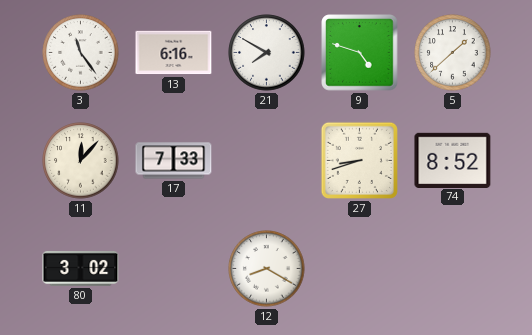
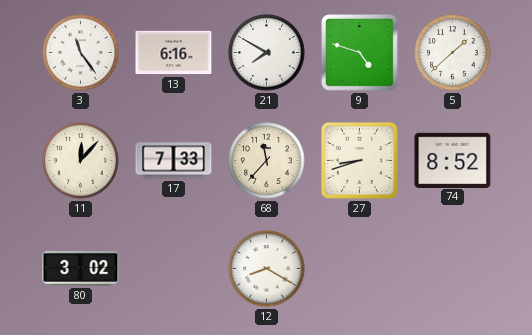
68: none -> 11:37 (267, 161)
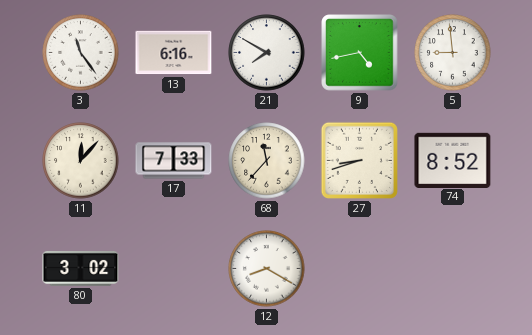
9: 4:48 -> 4:43 (360, 53)
5: 1:38 -> 8:59 (453, 53)
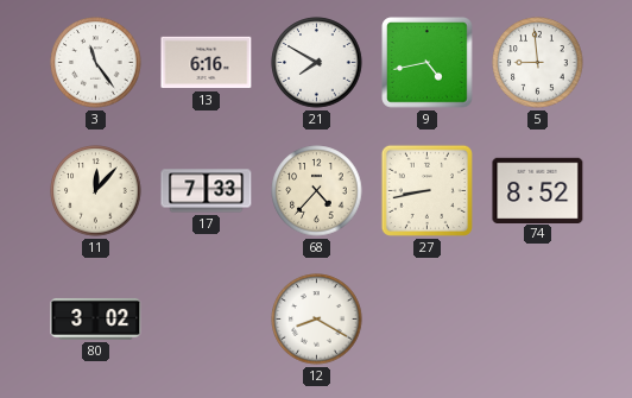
68: 11:37 -> 4:37 (317, 191)
27: 8:42 -> 8:43 (426, 190)
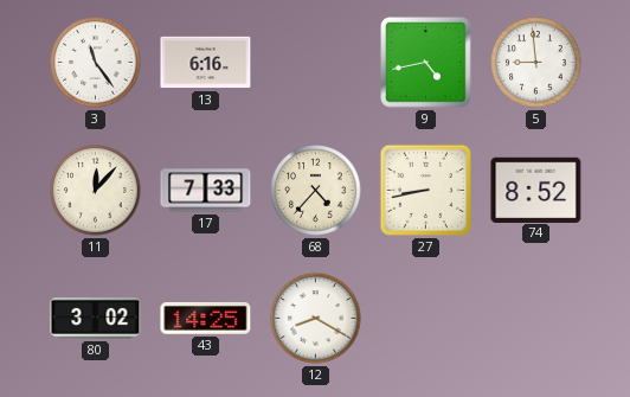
21: 7:50 -> none (317, 63)
43: none -> 14:25 (206, 319)
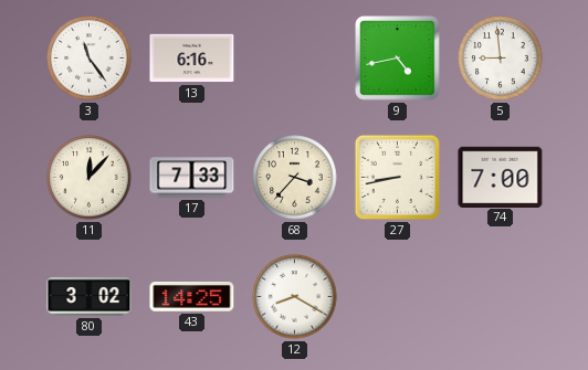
68: 4:37 -> 3:37 (295, 178)
74: 8:52 -> 7:00 (501, 177)
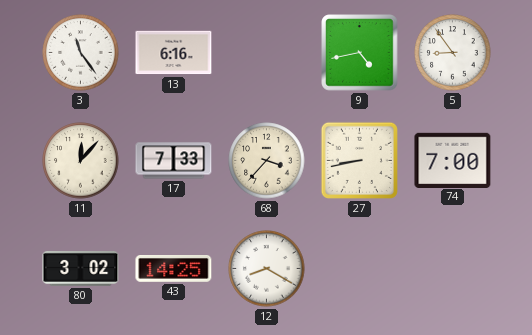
5: 8:59 -> 8:54 (453, 53)
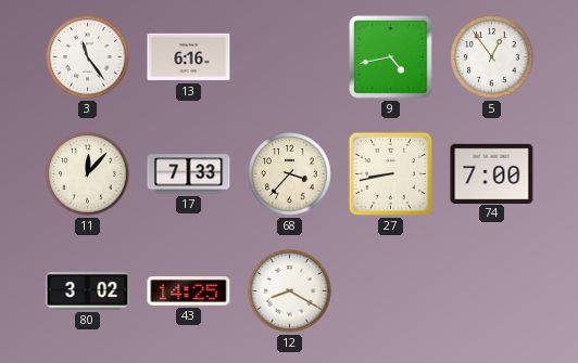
5: 8:54 -> 12:54 (492, 57)
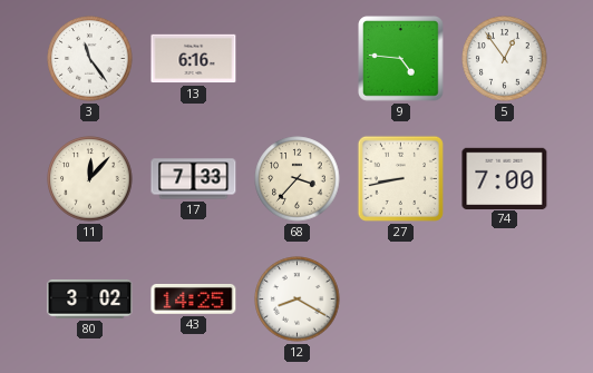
9: 4:43 -> 4:46 (401, 59)
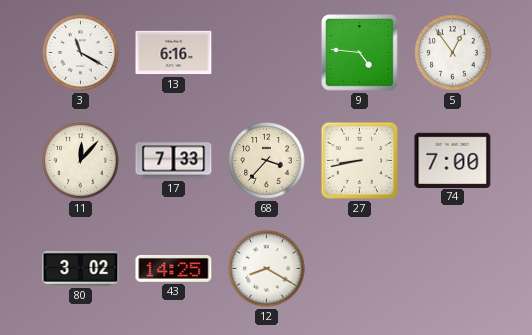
3: 11:24 -> 11:20 (81, 53)
